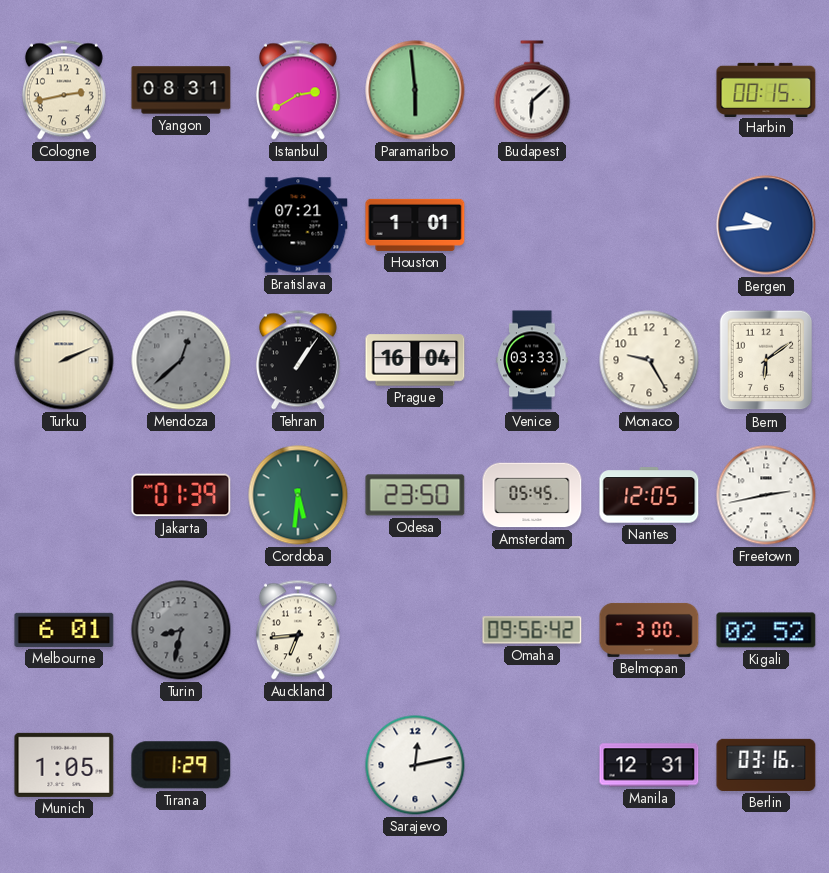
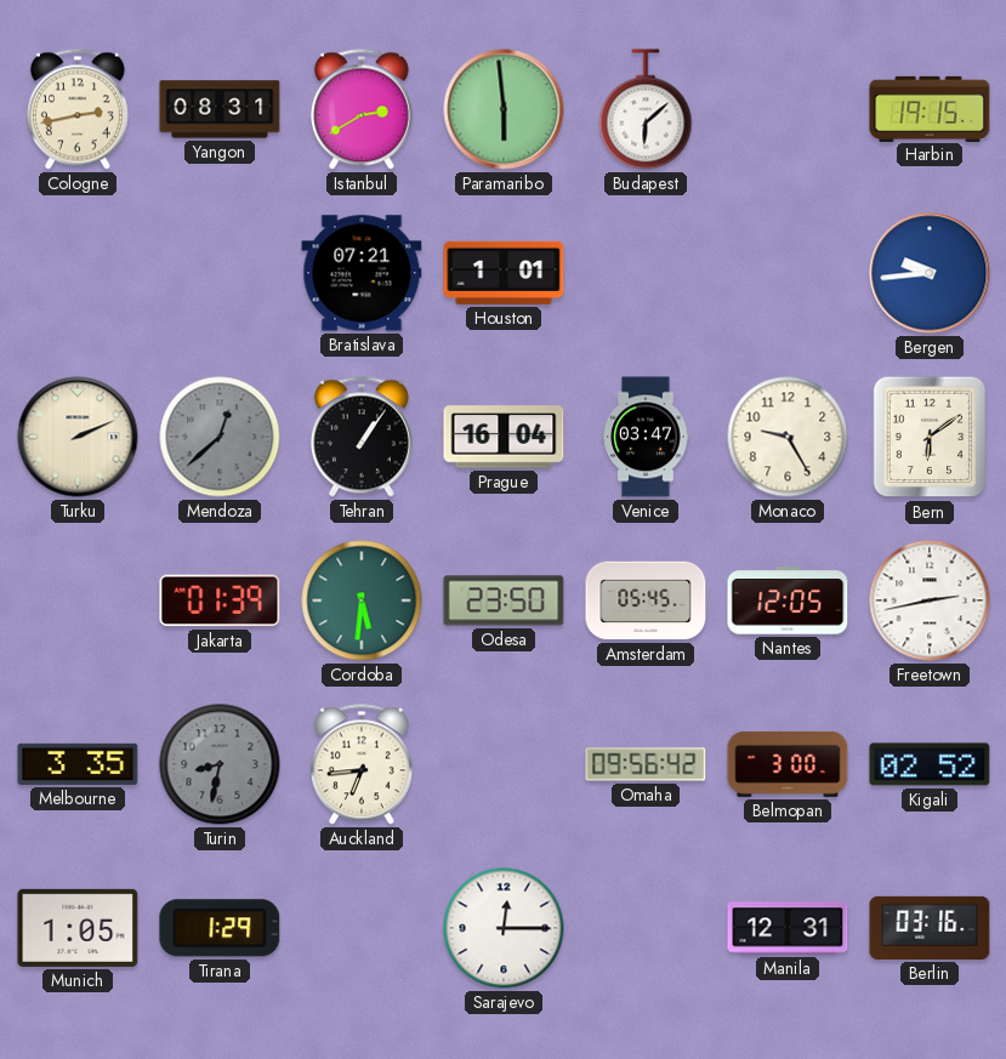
Harbin: 00:15 -> 19:15 (930, 108)
Venice: 03:33 -> 03:47 (646, 437)
Melbourne: 6:01 -> 3:35 (78, 764)
Sarajevo: 12:13 -> 12:15 (504, 928)
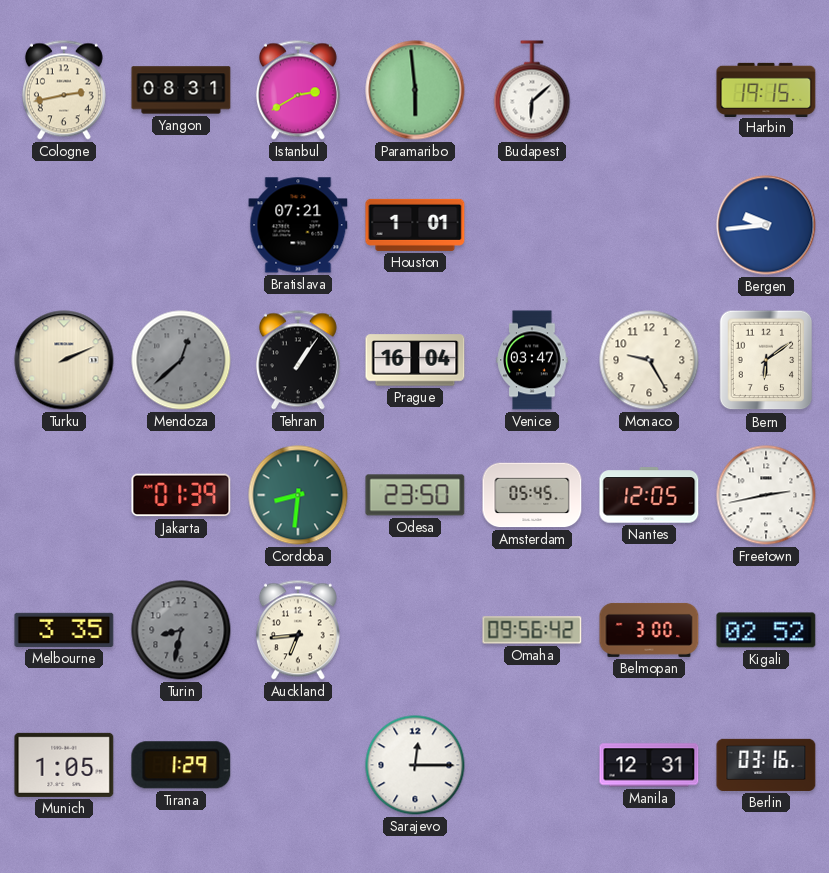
Cordoba: 5:31 -> 8:31 (298, 495)
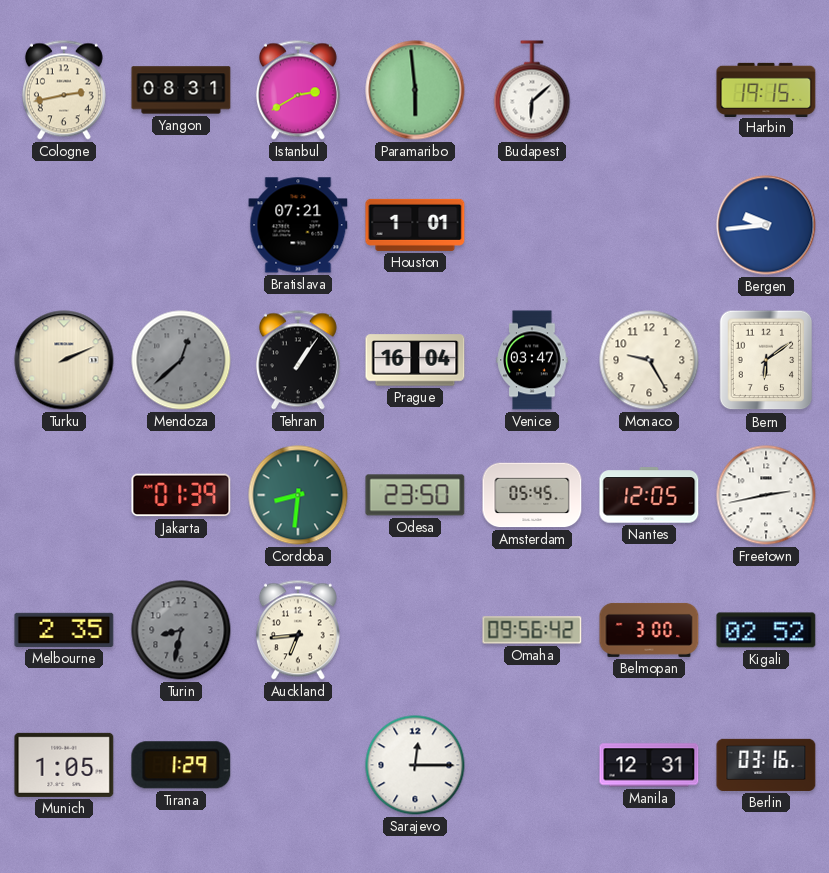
Melbourne: 3:35 -> 2:35 (64, 630)
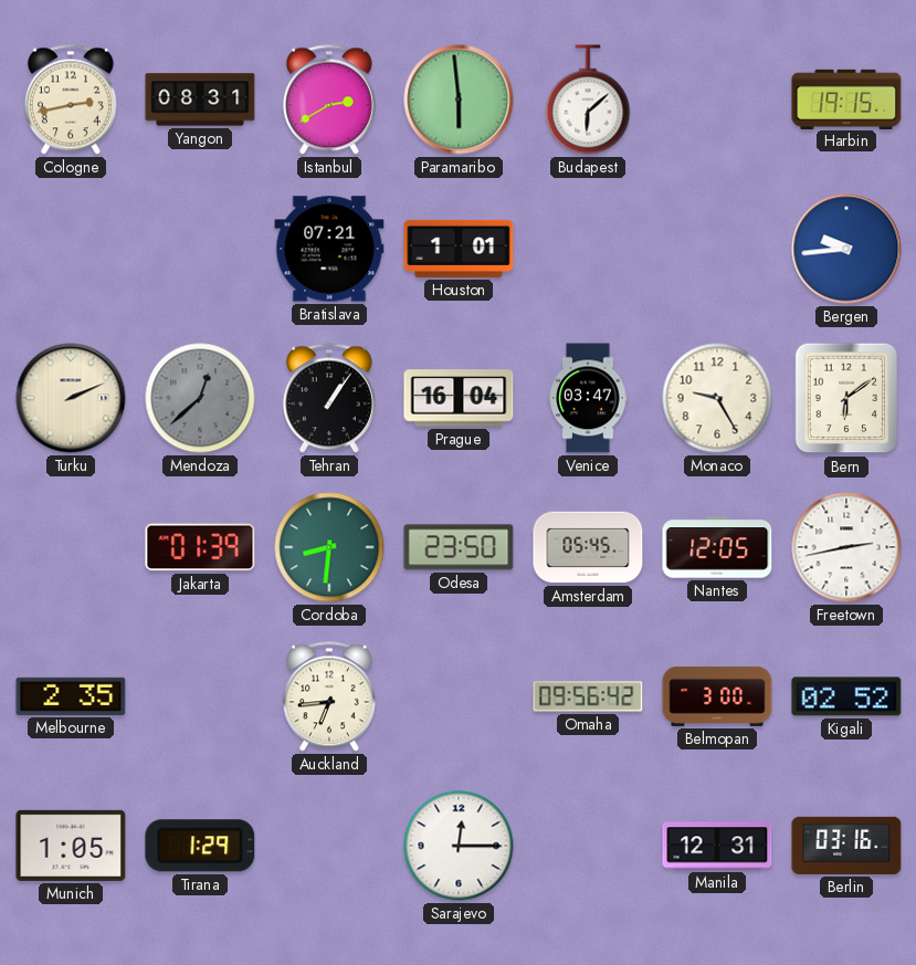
Turin: 8:32 -> none (181, 630)
